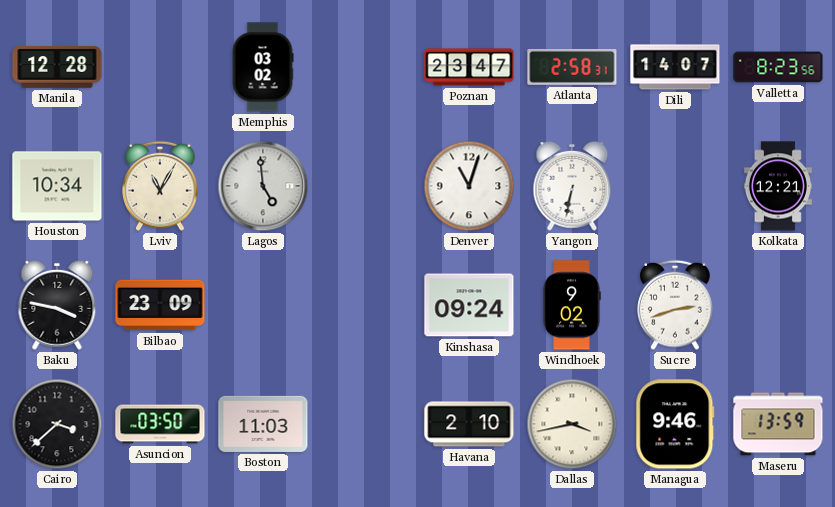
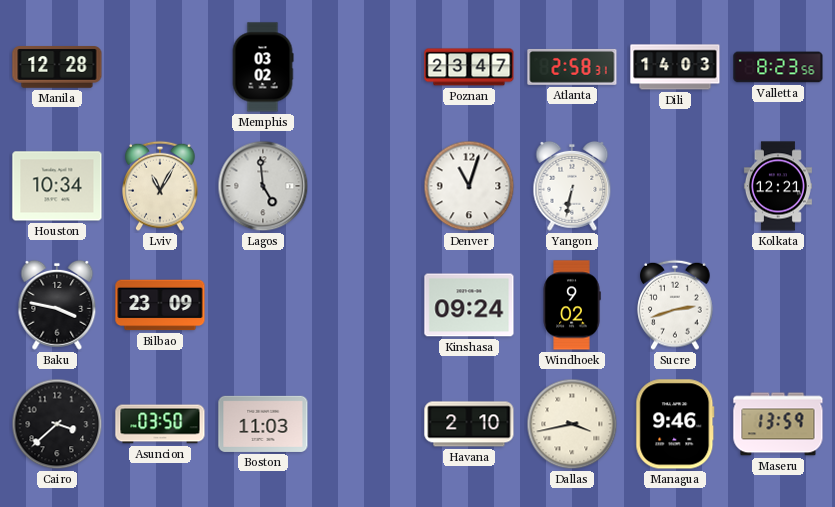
Dili: 14:07 -> 14:03 (675, 67)
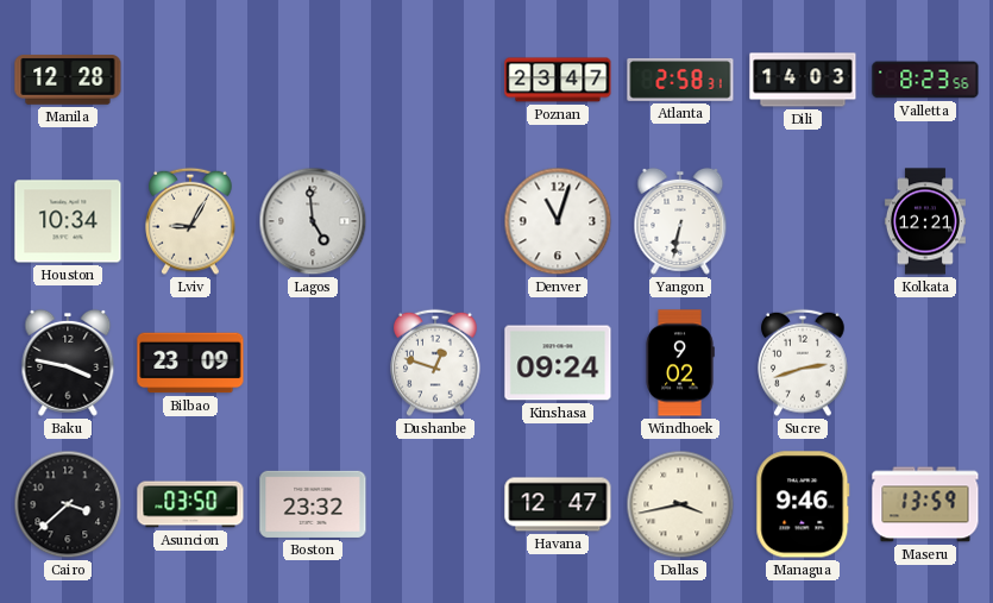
Memphis: 03:02 -> none (263, 67)
Lviv: 11:05 -> 9:05 (190, 221)
Dushanbe: none -> 12:48 (435, 363)
Boston: 11:03 -> 23:32 (313, 504)
Havana: 2:10 -> 12:47 (558, 504)
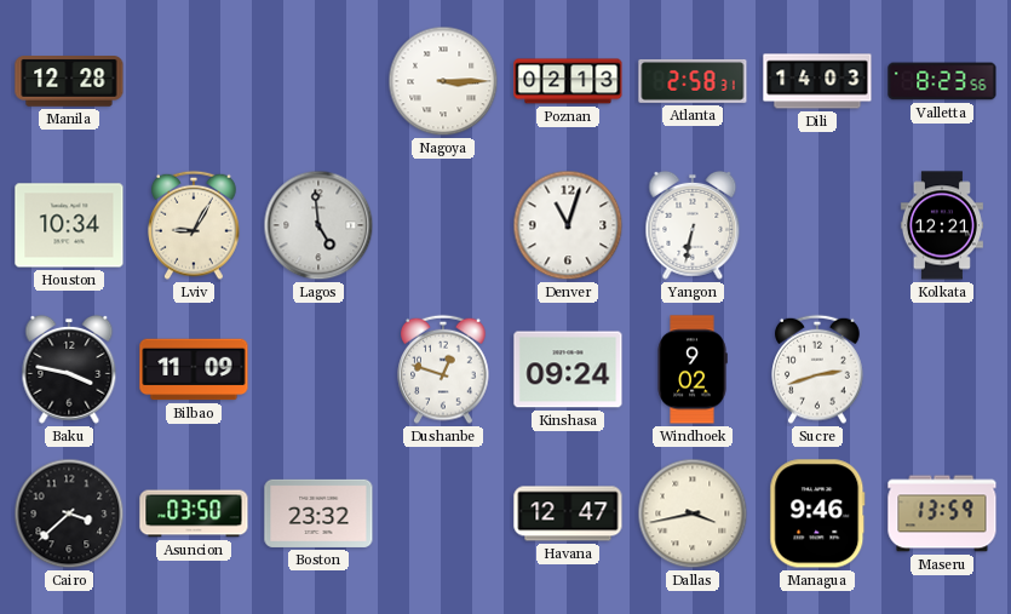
Nagoya: none -> 3:15 (443, 81)
Poznan: 23:47 -> 02:13 (568, 81)
Bilbao: 23:09 -> 11:09 (194, 369)
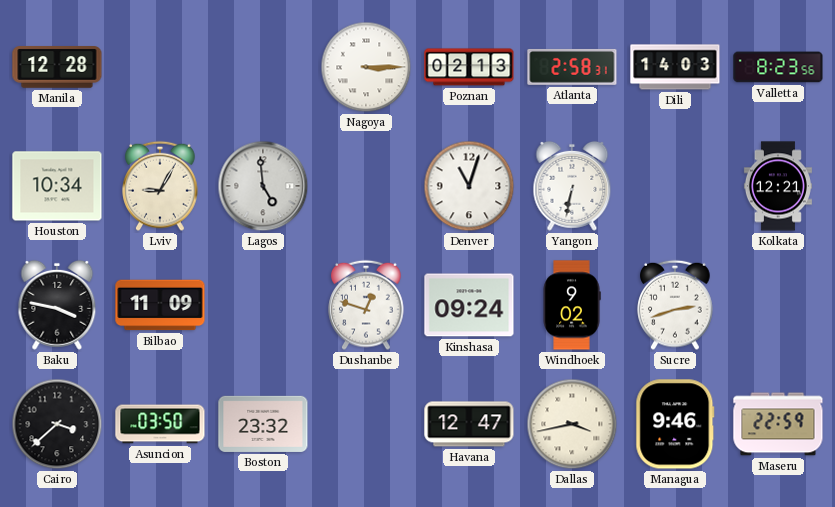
Maseru: 13:59 -> 22:59 (778, 424)
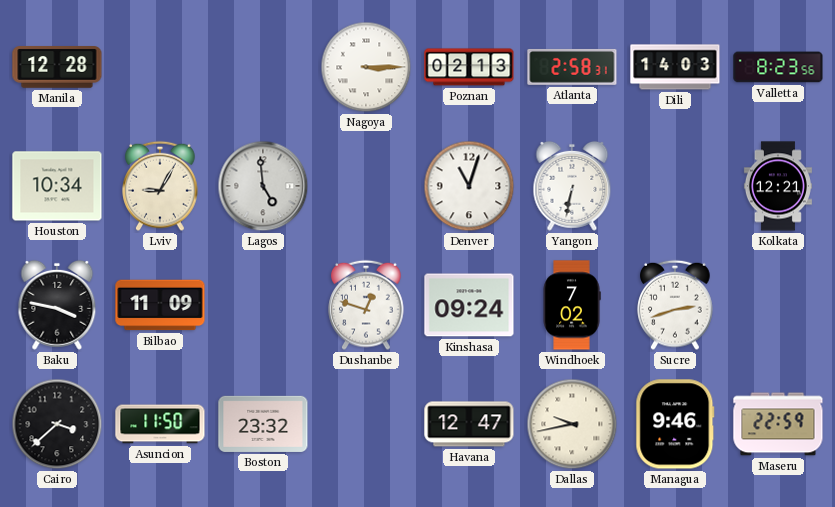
Windhoek: 9:02 -> 7:02 (572, 305)
Asuncion: 03:50 -> 11:50 (160, 424)
Dallas: 3:43 -> 9:43 (572, 424)
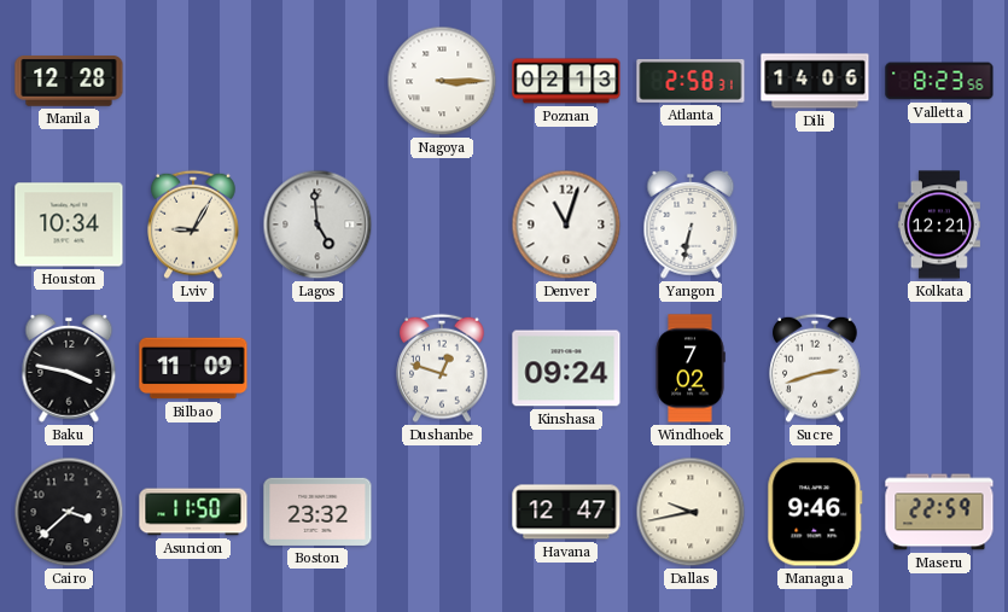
Dili: 14:03 -> 14:06 (815, 81)
